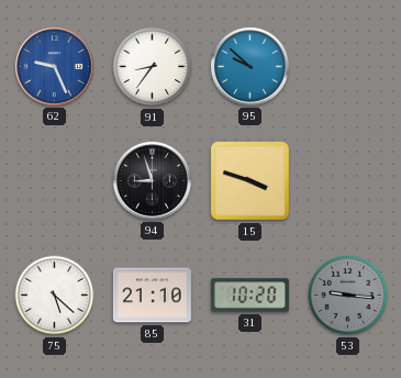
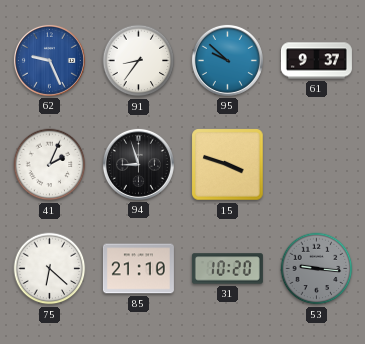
61: none -> 9:37 (316, 61)
41: none -> 2:04 (50, 165)
75: 5:22 -> 6:22 (50, 269)
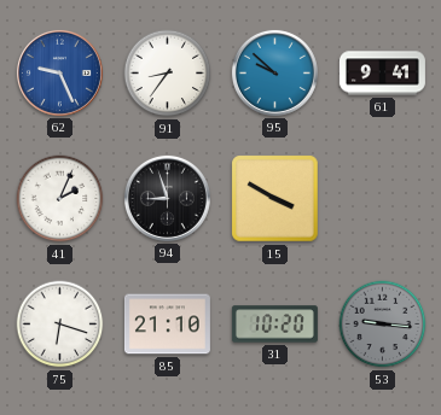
61: 9:37 -> 9:41 (382, 74)
15: 3:48 -> 3:50 (275, 199)
75: 6:22 -> 6:18 (60, 325)
